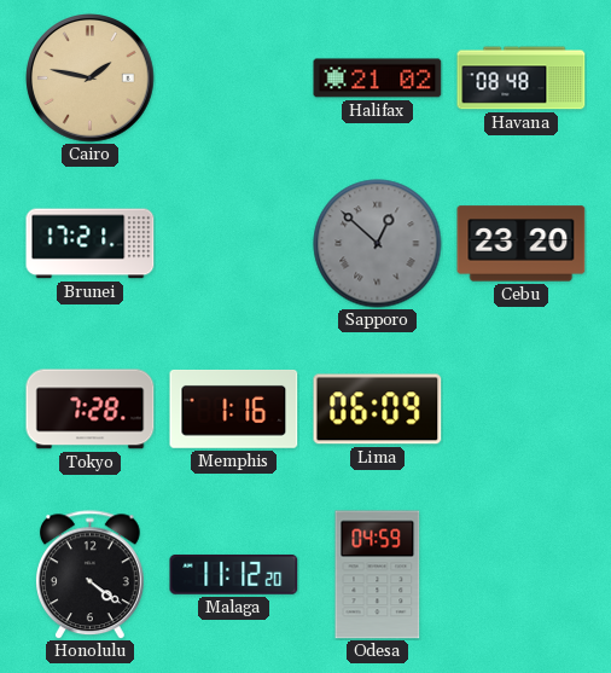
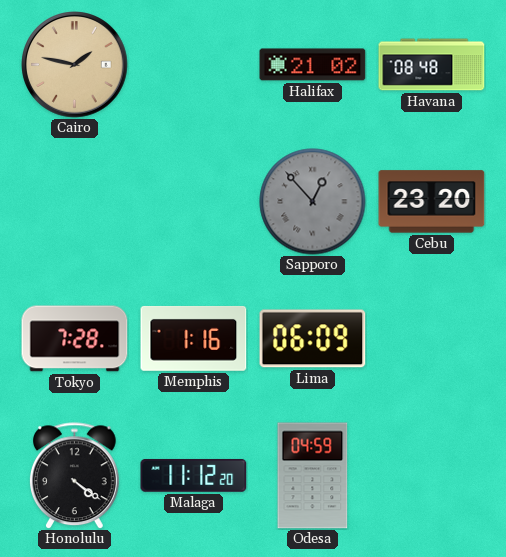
Brunei: 17:21 -> none (91, 244)
Sapporo: 12:52 -> 12:53 (313, 202)
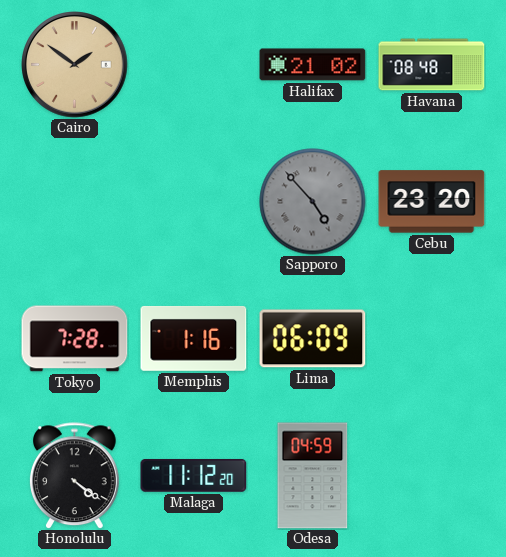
Cairo: 1:47 -> 1:51 (75, 65)
Sapporo: 12:53 -> 4:53 (313, 202)
